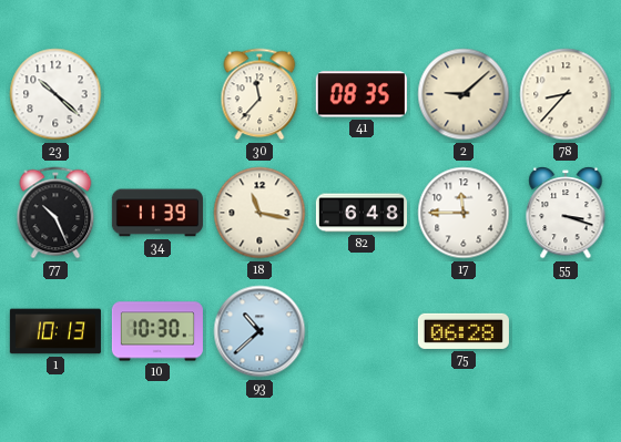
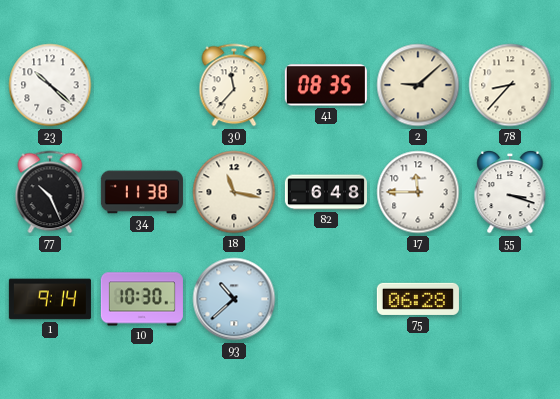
34: 11:39 -> 11:38 (142, 192)
1: 10:13 -> 9:14 (50, 299)
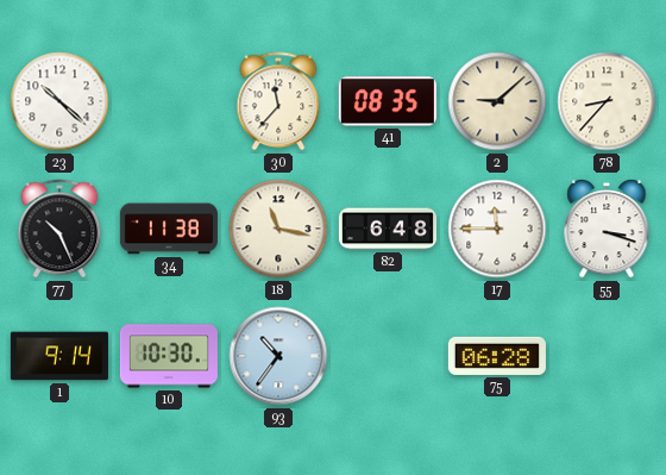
93: 10:38 -> 10:36 (278, 356)
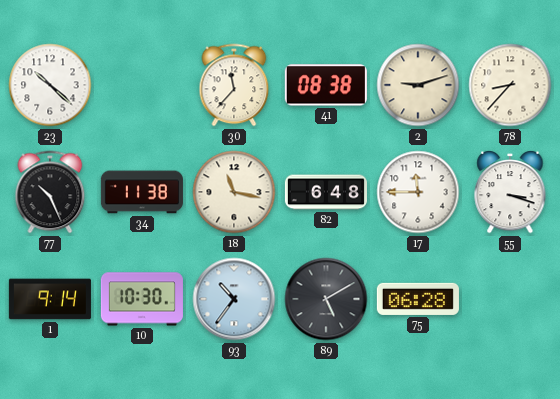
41: 08:35 -> 08:38 (326, 85)
2: 9:08 -> 9:12 (418, 85)
89: none -> 5:10 (326, 299)
